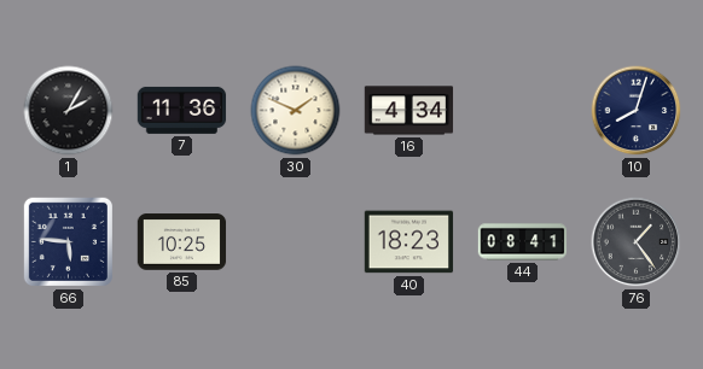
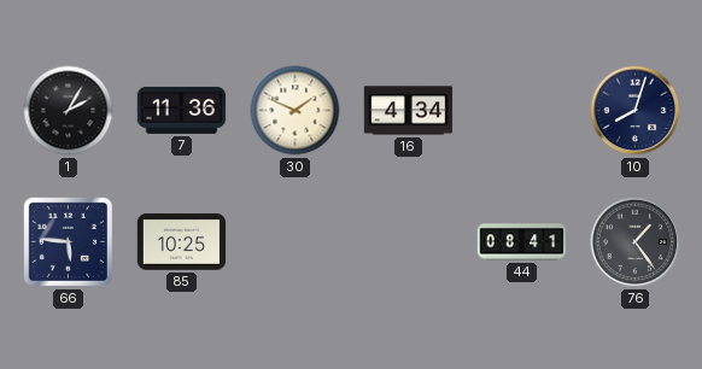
40: 18:23 -> none (409, 242)
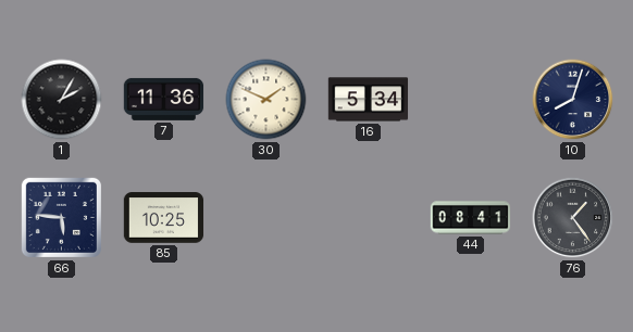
16: 4:34 -> 5:34 (369, 100)
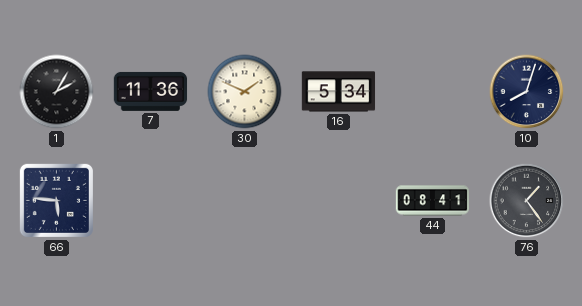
85: 10:25 -> none (164, 218)
